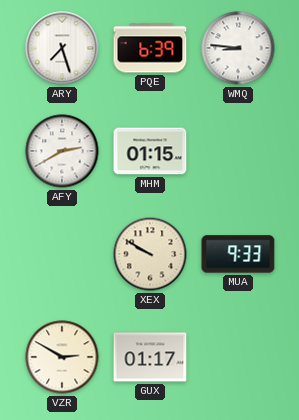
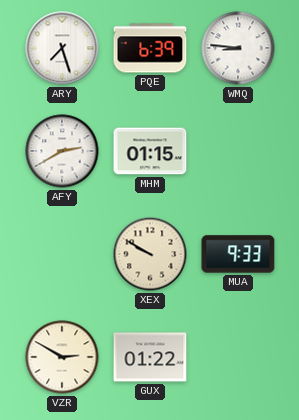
GUX: 01:17 -> 01:22 (150, 357)
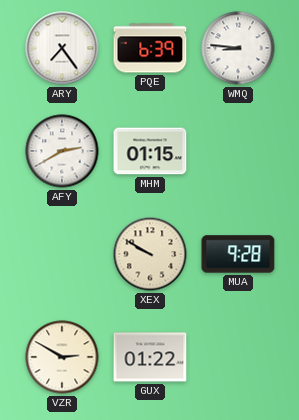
ARY: 7:27 -> 7:24 (62, 48)
MUA: 9:33 -> 9:28 (238, 254)
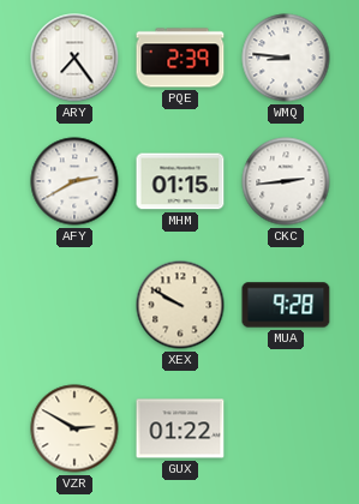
PQE: 6:39 -> 2:39 (180, 58)
CKC: none -> 2:44 (286, 181)
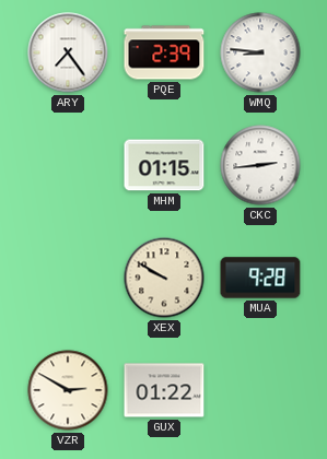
AFY: 2:40 -> none (74, 181)
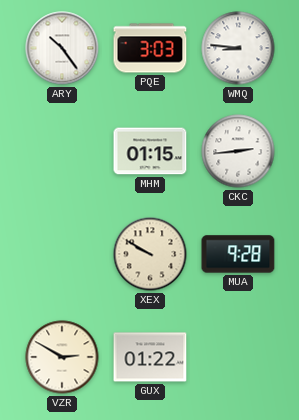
ARY: 7:24 -> 10:24 (62, 48)
PQE: 2:39 -> 3:03 (150, 48)
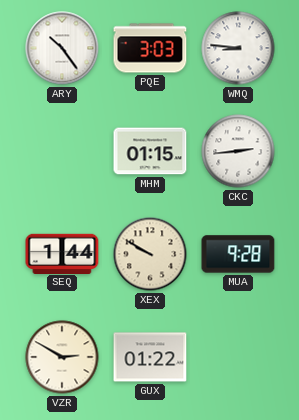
SEQ: none -> 1:44 (62, 253)
